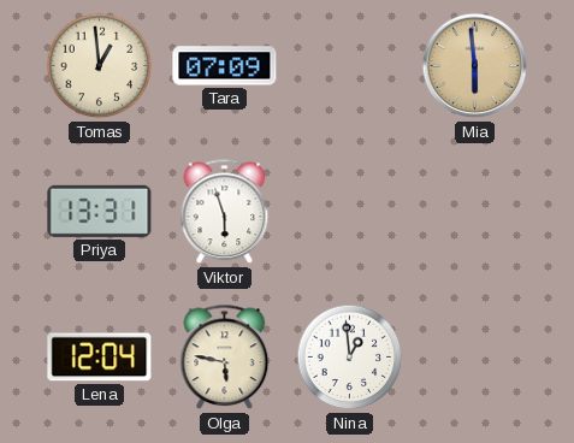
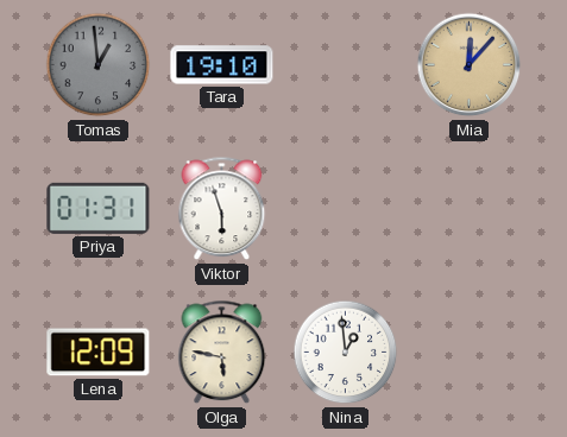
Tomas dial: cream -> grey (99, 65)
Tara: 07:09 -> 19:10 (222, 65)
Mia: 5:59 -> 12:07 (470, 65)
Priya: 13:31 -> 01:31 (99, 208)
Lena: 12:04 -> 12:09 (99, 353)
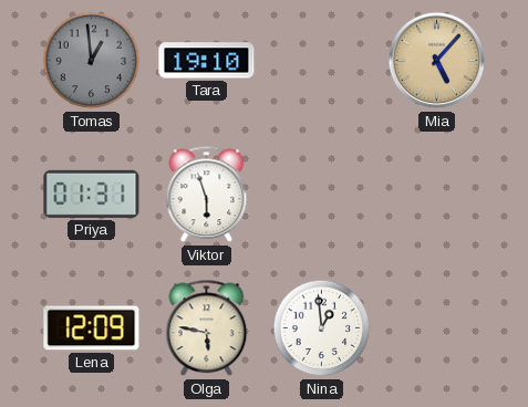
Mia: 12:07 -> 5:07 (437, 61)
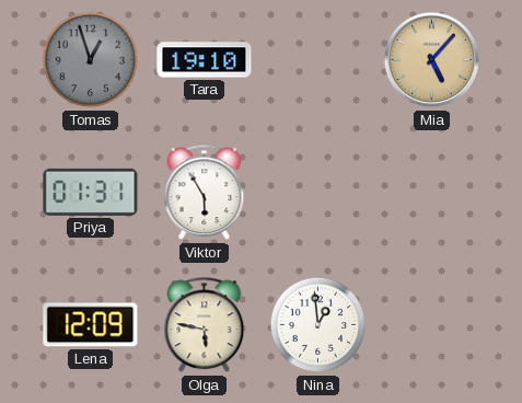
Tomas: 12:59 -> 12:57 (91, 60)
Viktor: 5:57 -> 5:55 (205, 193)
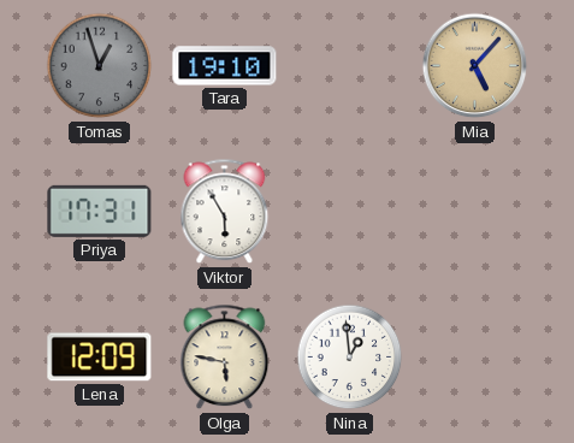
Priya: 01:31 -> 17:31 (100, 211)
